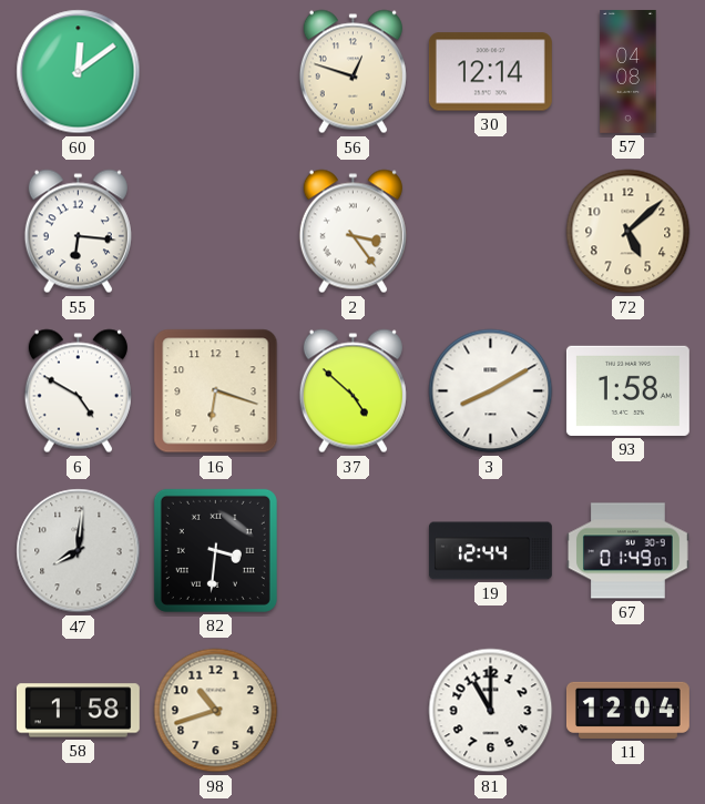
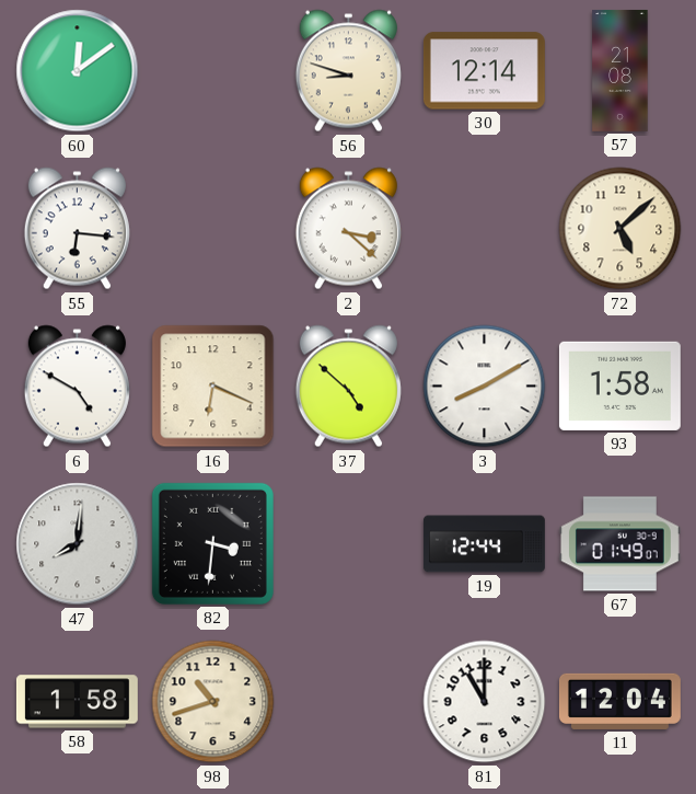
56: 12:48 -> 8:48 (348, 71)
57: 04:08 -> 21:08 (620, 70)
2: 3:24 -> 3:22 (348, 229)
16: 6:18 -> 6:19 (213, 387)
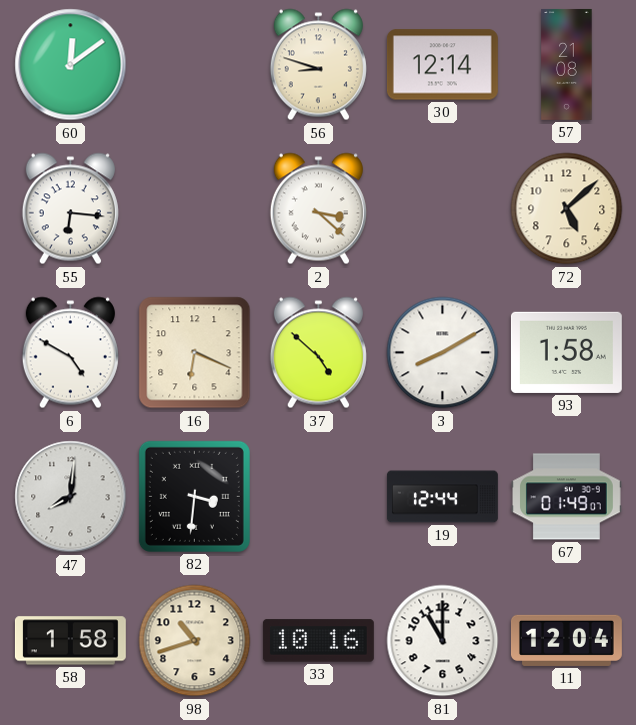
33: none -> 10:16 (318, 641)
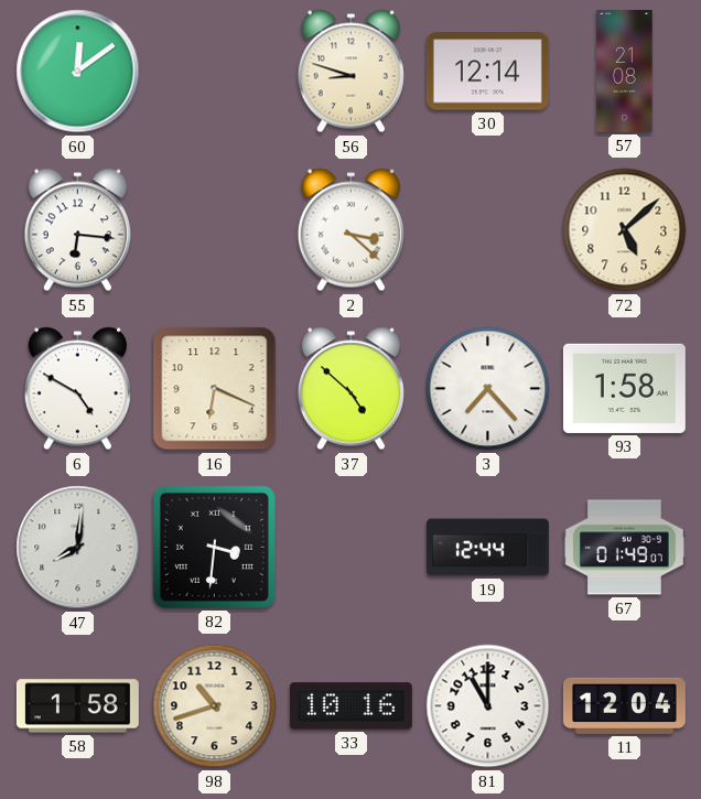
3: 8:10 -> 7:23 (488, 389)
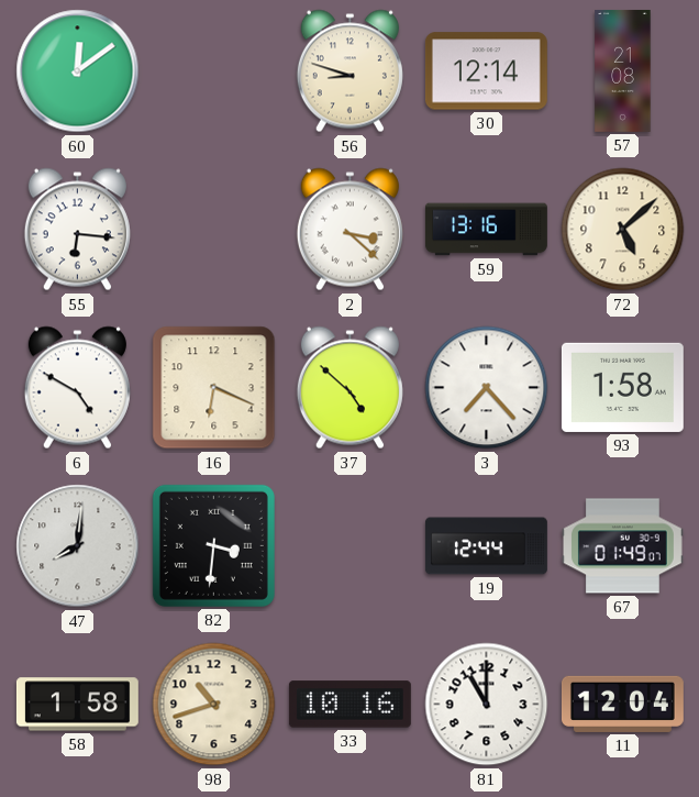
59: none -> 13:16 (487, 230)
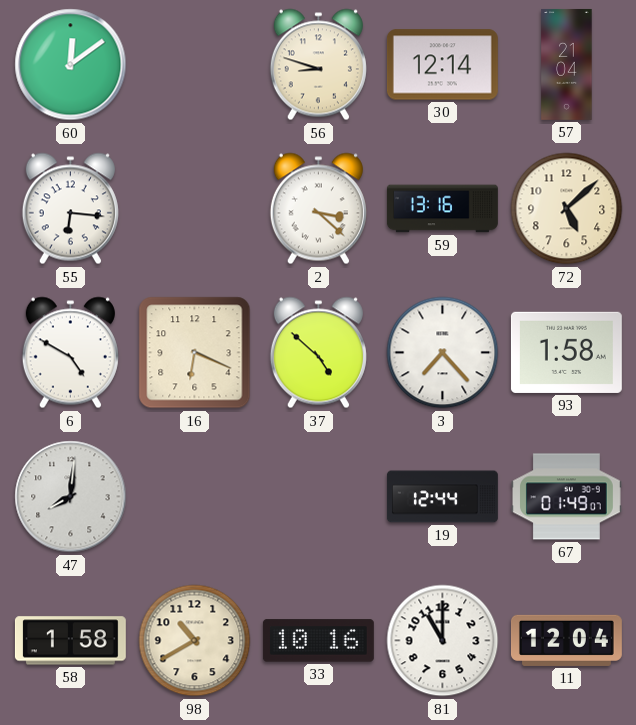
57: 21:08 -> 21:04 (567, 64)
82: 3:31 -> none (213, 545)
98: 10:42 -> 10:40 (195, 641)
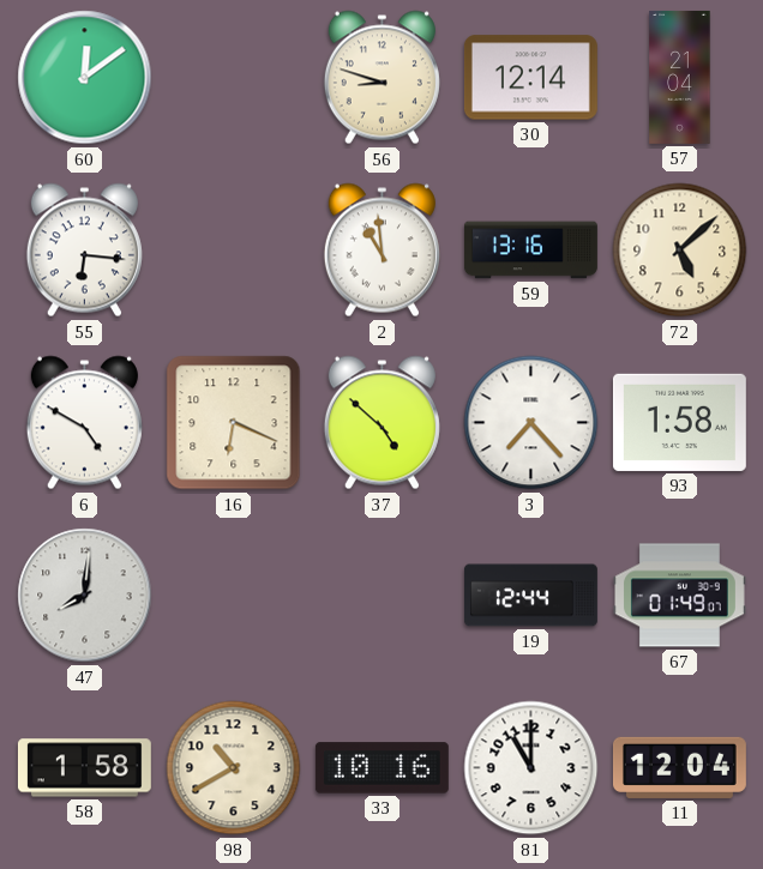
2: 3:22 -> 10:59 (381, 251)
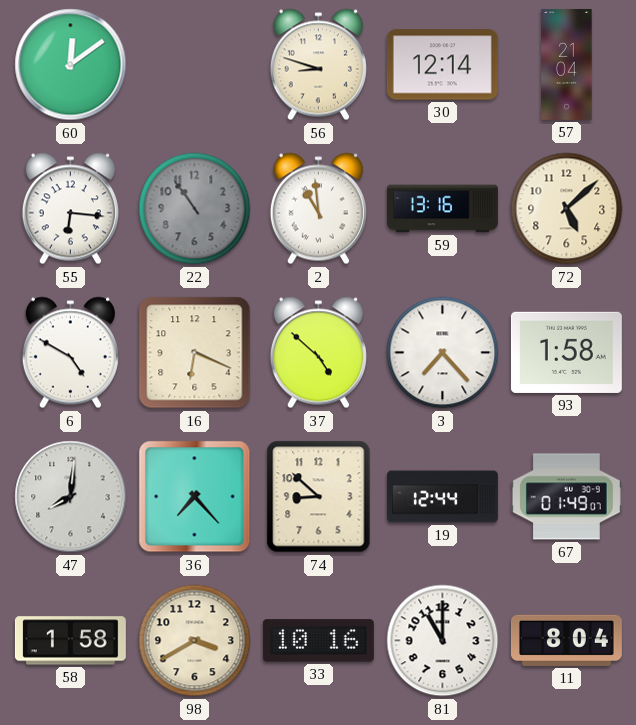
22: none -> 10:54 (195, 209)
36: none -> 7:23 (195, 497)
74: none -> 8:52 (319, 497)
98: 10:40 -> 3:40 (195, 641)
11: 12:04 -> 8:04 (566, 640)
